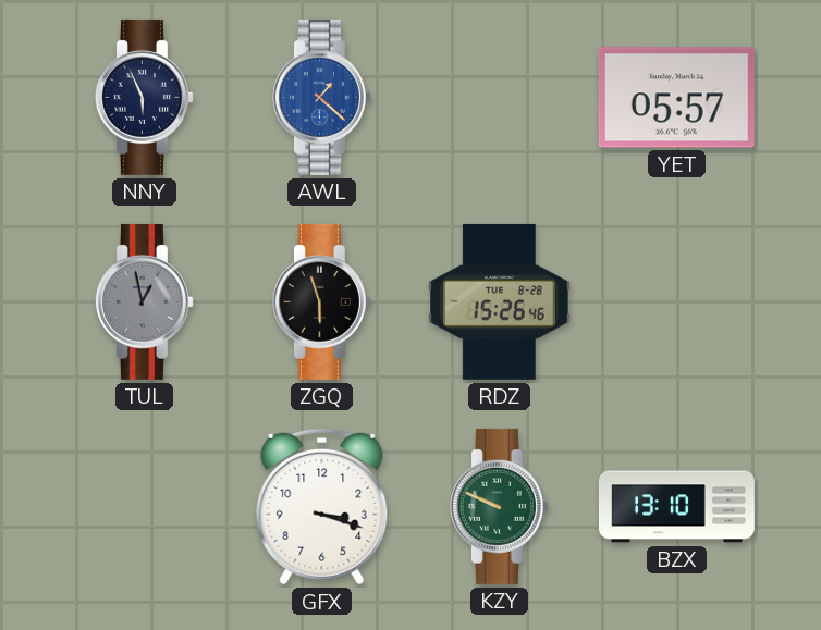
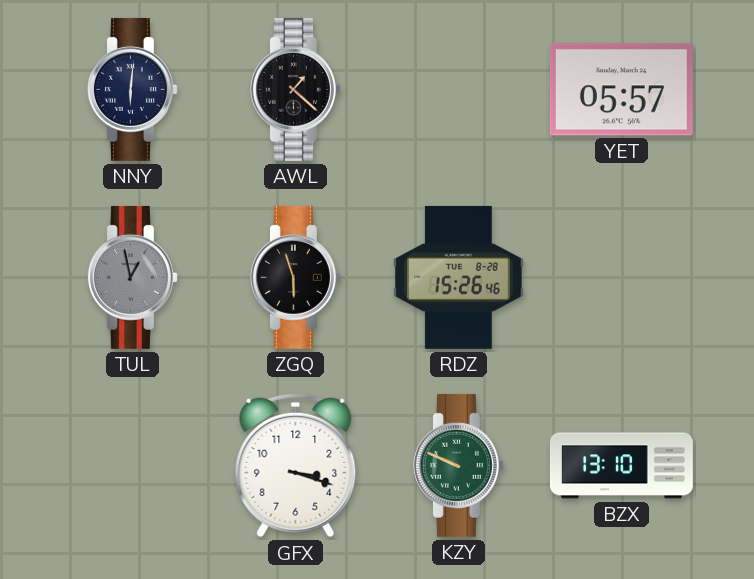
NNY: 5:56 -> 6:01 (132, 89)
AWL dial: blue -> black (295, 89)
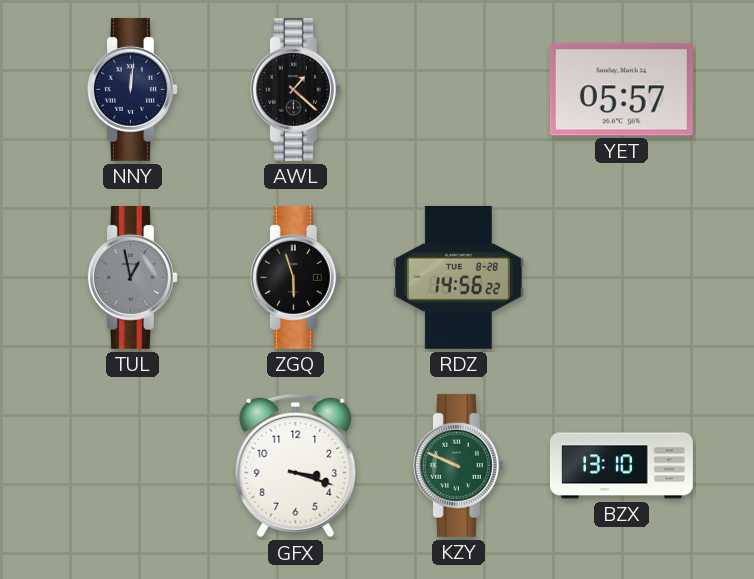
NNY: 6:01 -> 12:01 (132, 89)
RDZ: 15:26 -> 14:56 (459, 277)
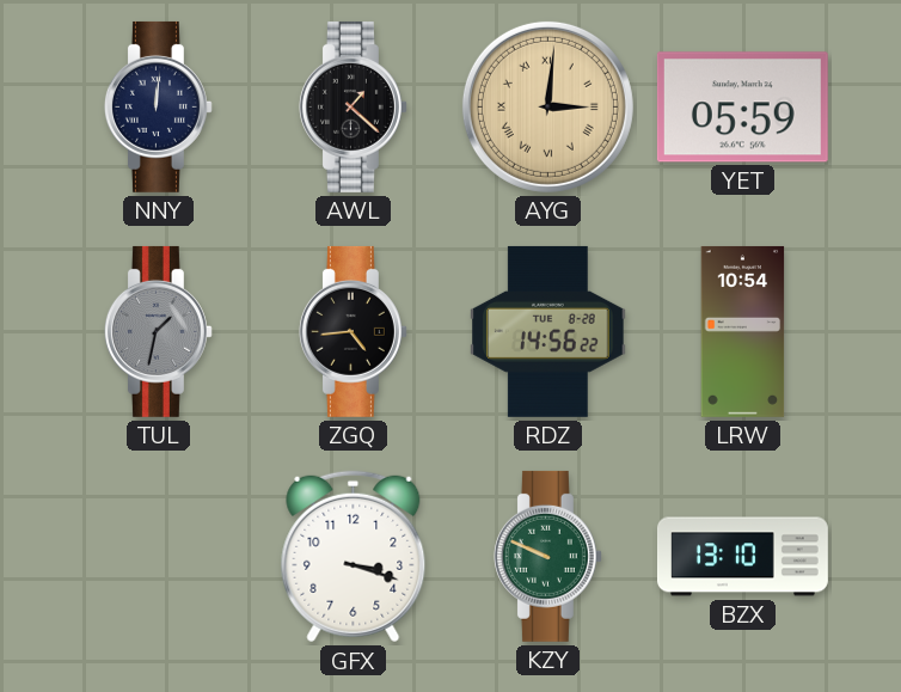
AYG: none -> 3:01 (547, 106)
YET: 05:57 -> 05:59 (742, 108)
TUL: 12:58 -> 1:32 (158, 331)
ZGQ: 5:57 -> 4:44 (353, 331)
LRW: none -> 10:54 (743, 331)
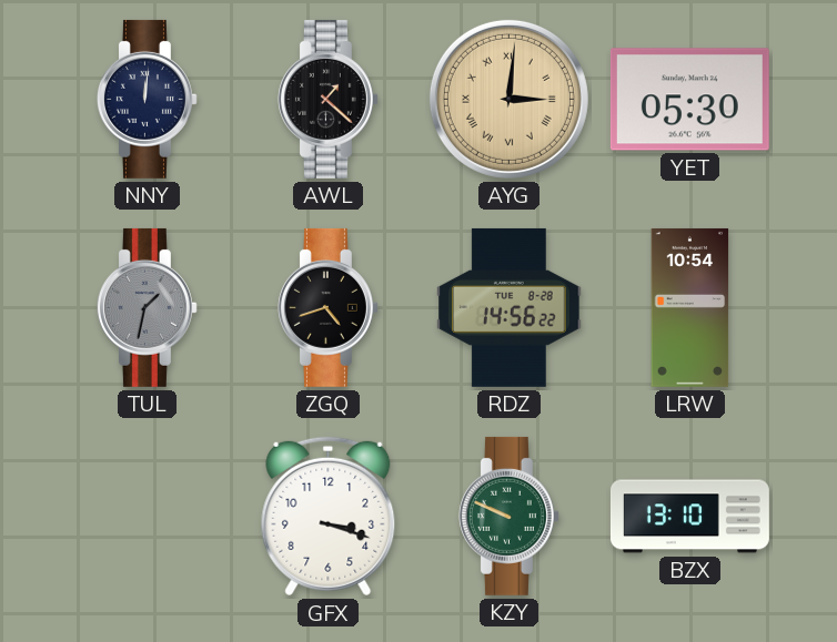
YET: 05:59 -> 05:30 (689, 100)
ZGQ: 4:44 -> 4:42 (327, 307)
